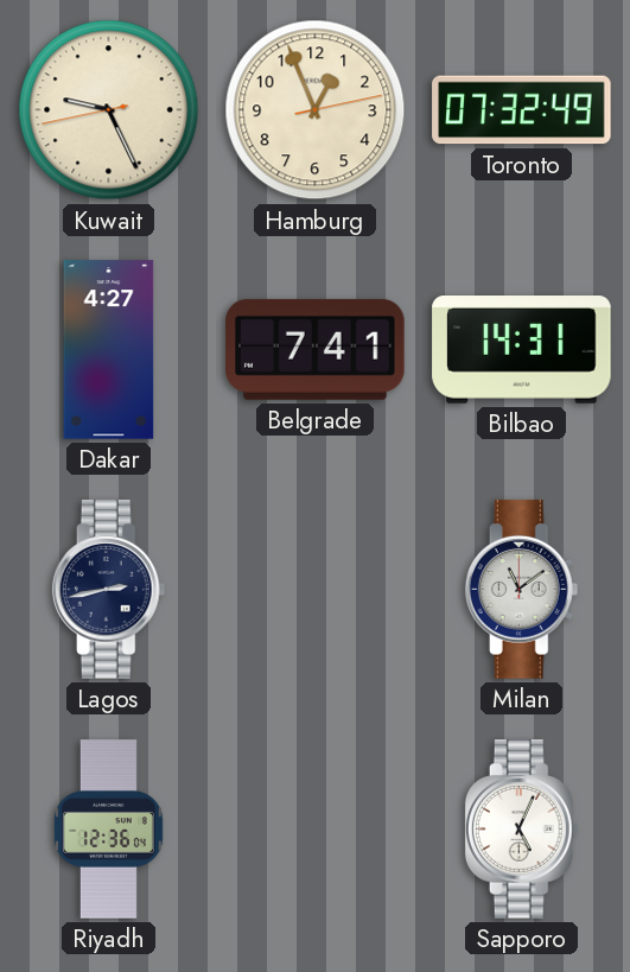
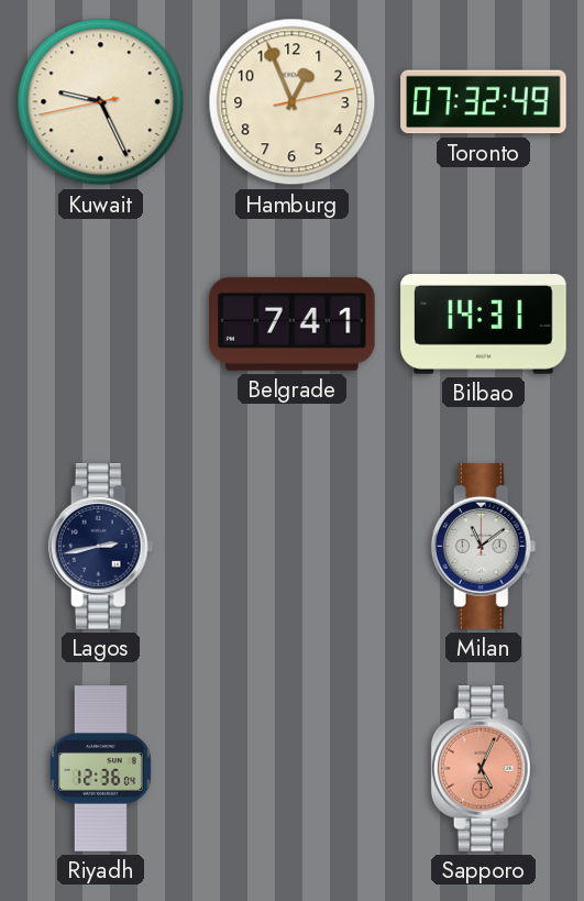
Dakar: 4:27 -> none (109, 350)
Sapporo dial: white -> salmon (484, 769)
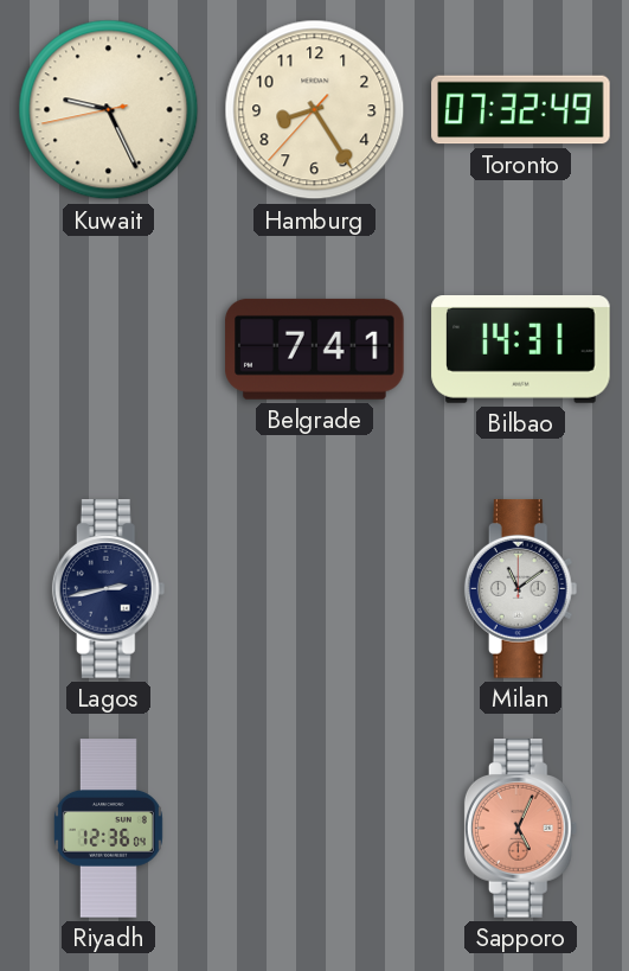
Hamburg: 12:56 -> 8:24 (315, 110)
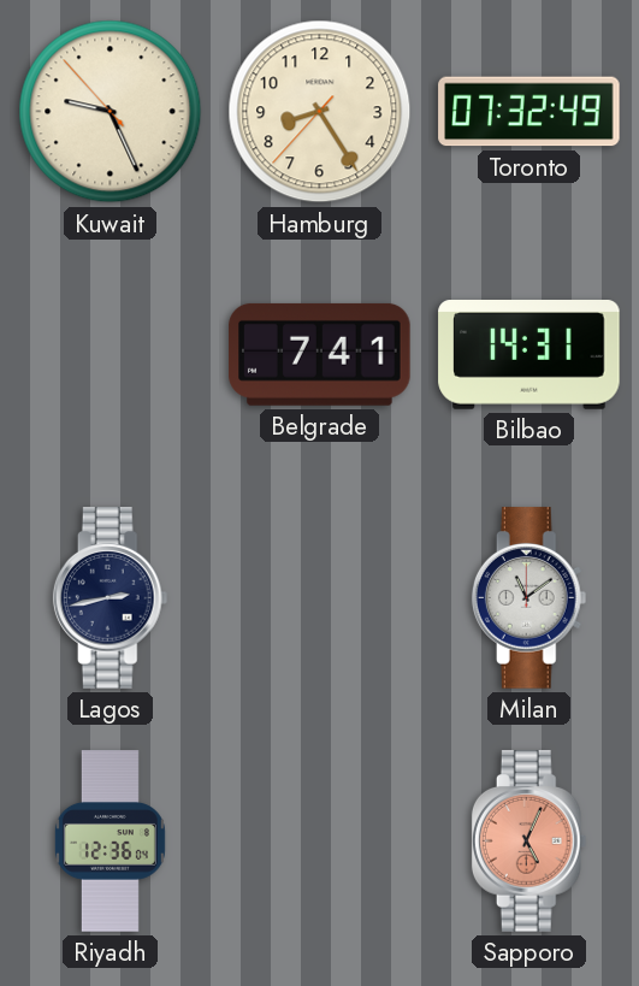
Kuwait: 9:25:43 -> 9:25:53 (111, 112)
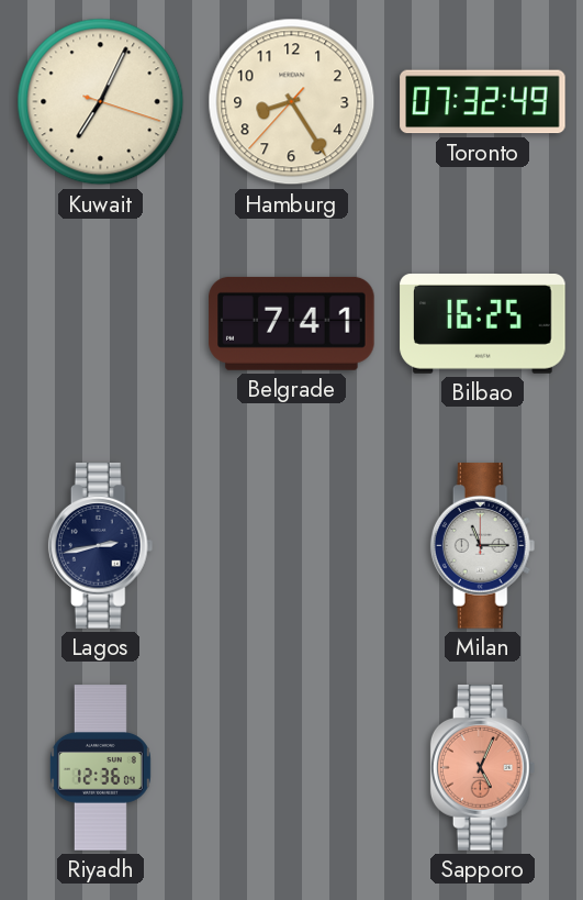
Kuwait: 9:25 -> 7:04 (101, 102)
Bilbao: 14:31 -> 16:25 (483, 324)
Milan: 11:09 -> 11:15 (483, 546)
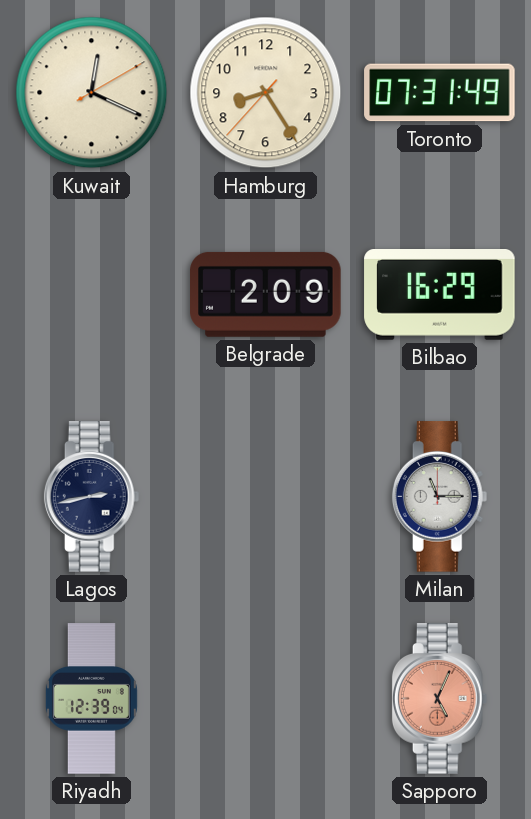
Kuwait: 7:04 -> 12:19 (92, 93)
Toronto: 07:32 -> 07:31 (440, 93)
Belgrade: 7:41 -> 2:09 (266, 294)
Bilbao: 16:25 -> 16:29 (440, 295)
Riyadh: 12:36 -> 12:39 (91, 699)
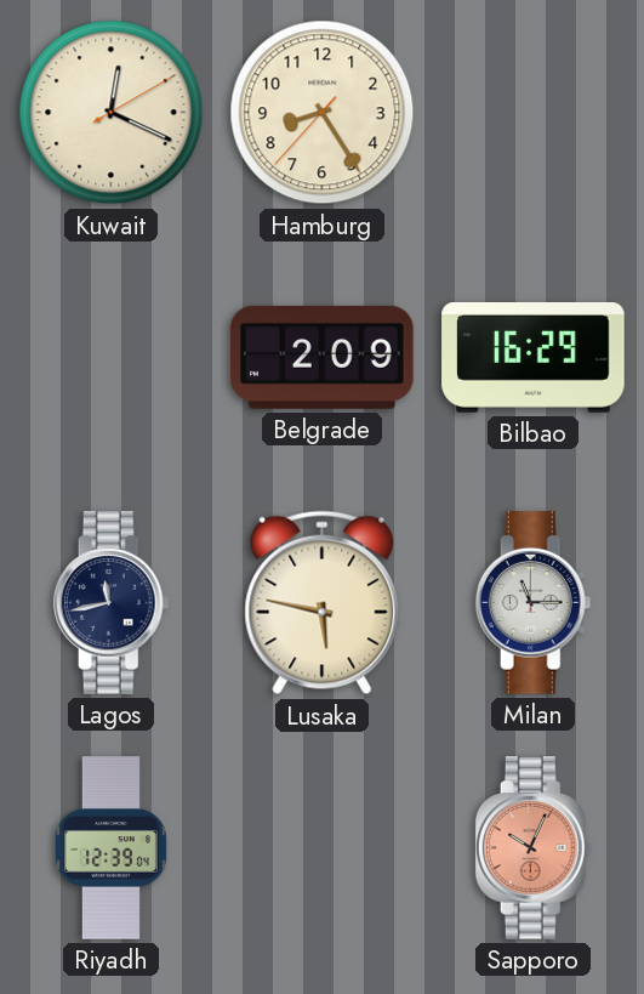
Toronto: 07:31 -> none (440, 93)
Lagos: 2:43 -> 11:43 (112, 603)
Lusaka: none -> 5:47 (323, 603)
Sapporo: 5:04 -> 10:04 (534, 848)
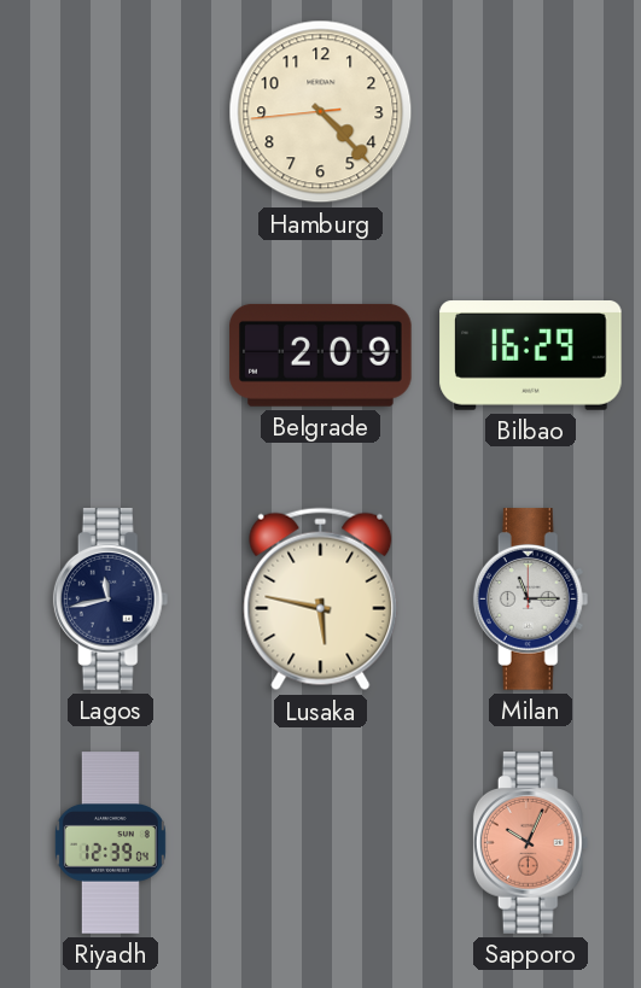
Kuwait: 12:19 -> none (112, 113)
Hamburg: 8:24 -> 4:22 (321, 112)
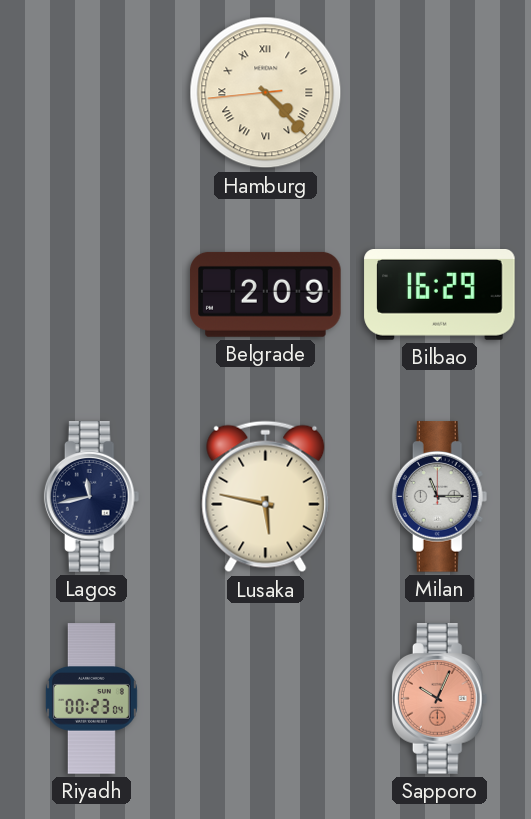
Hamburg numerals: Arabic -> Roman (266, 93)
Riyadh: 12:39 -> 00:23 (91, 699)
